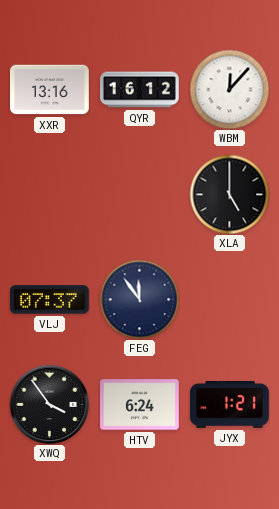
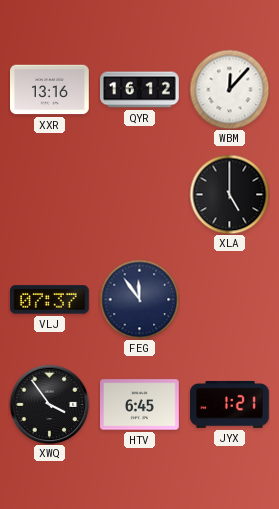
HTV: 6:24 -> 6:45 (140, 405)
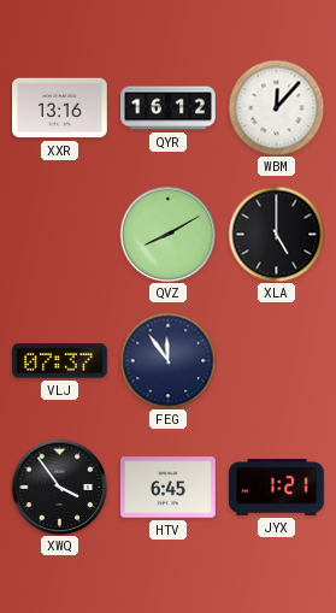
QVZ: none -> 8:10 (167, 234)
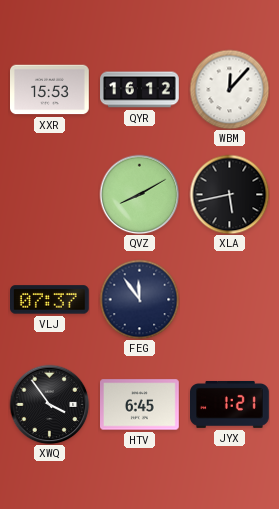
XXR: 13:16 -> 15:53 (50, 90)
XLA: 5:00 -> 5:43 (229, 194)
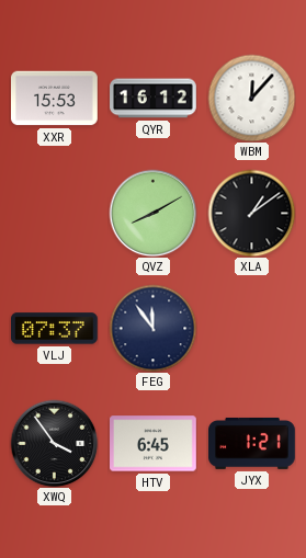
XLA: 5:43 -> 1:09 (251, 213)
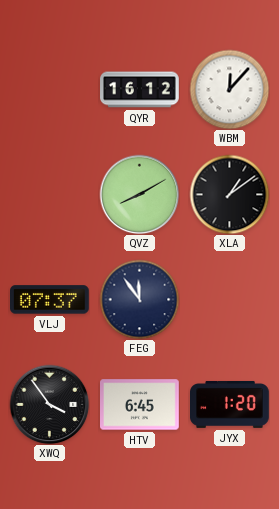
XXR: 15:53 -> none (55, 99)
JYX: 1:21 -> 1:20 (230, 404)
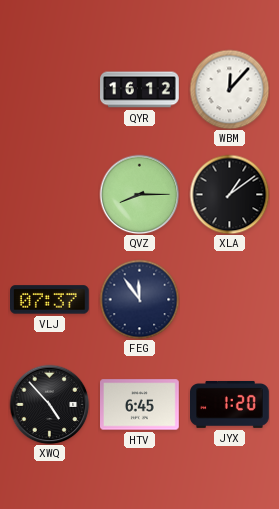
QVZ: 8:10 -> 8:15 (139, 194)
XWQ: 3:54 -> 4:53 (49, 404)
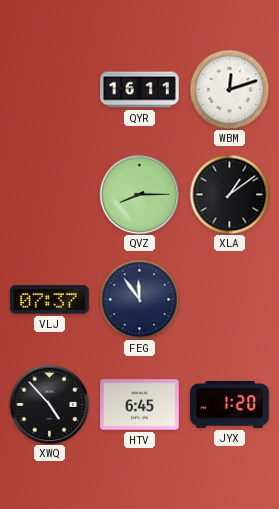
QYR: 16:12 -> 16:11 (140, 90)
WBM: 12:07 -> 12:12 (229, 89)
